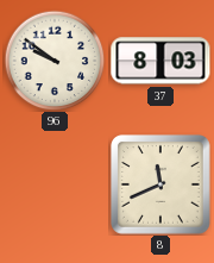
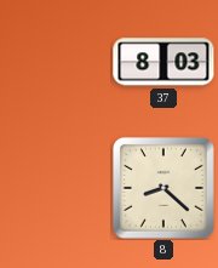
96: 9:51 -> none (55, 61)
8: 11:41 -> 8:22 (165, 189)
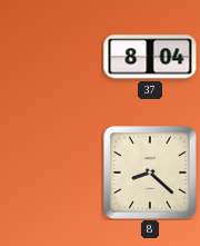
37: 8:03 -> 8:04 (150, 57)
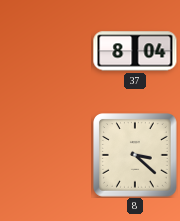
8: 8:22 -> 3:22 (136, 156)
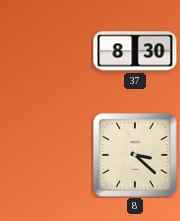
37: 8:04 -> 8:30 (135, 51)
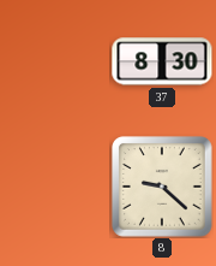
8: 3:22 -> 9:22 (163, 188)
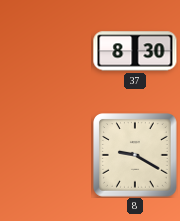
8: 9:22 -> 9:20 (136, 156)
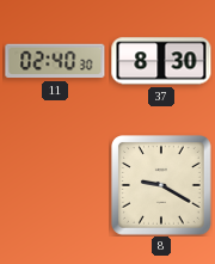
11: none -> 02:40 (55, 61)
